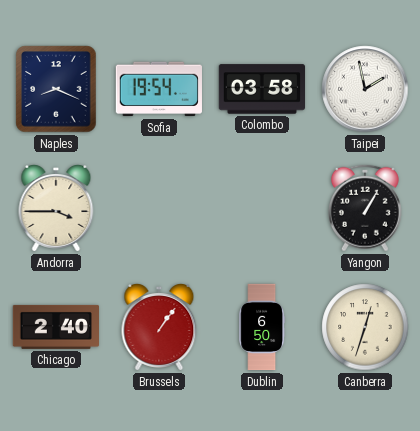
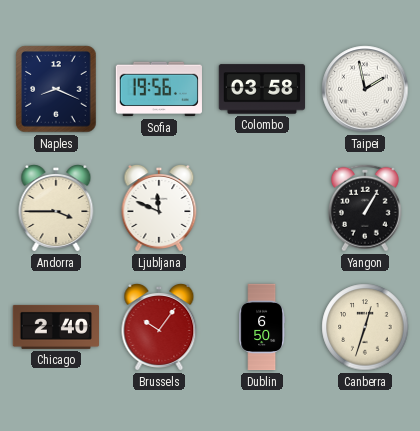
Sofia: 19:54 -> 19:56 (159, 89)
Ljubljana: none -> 11:49 (159, 209)
Brussels: 1:06 -> 10:06 (159, 328)
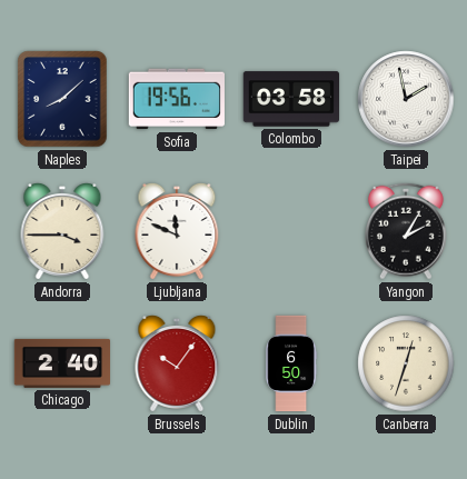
Naples: 8:19 -> 8:08 (62, 99)
Yangon: 1:05 -> 2:05 (406, 231)
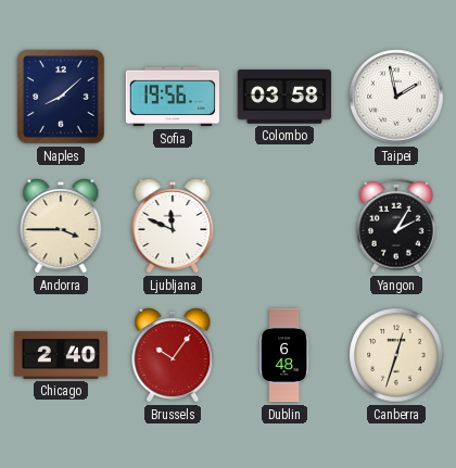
Dublin: 6:50 -> 6:48 (284, 355)
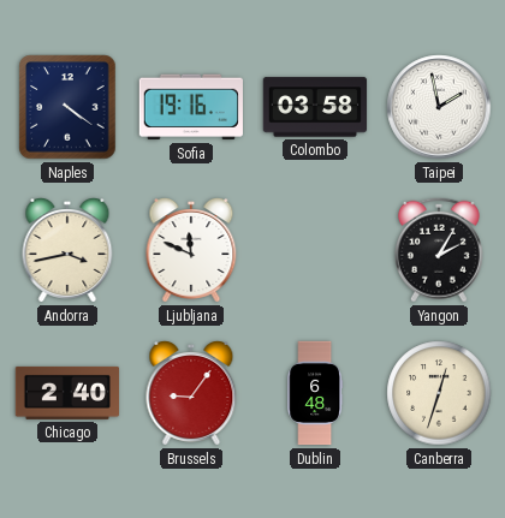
Naples: 8:08 -> 4:21 (67, 107)
Sofia: 19:56 -> 19:16 (191, 107)
Andorra: 3:45 -> 3:43 (67, 251)
Brussels: 10:06 -> 9:06 (191, 394)
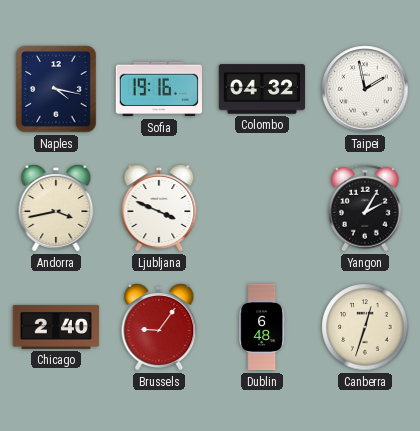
Naples: 4:21 -> 4:17 (56, 89)
Colombo: 03:58 -> 04:32 (262, 89)
Ljubljana: 11:49 -> 3:49 (159, 209)
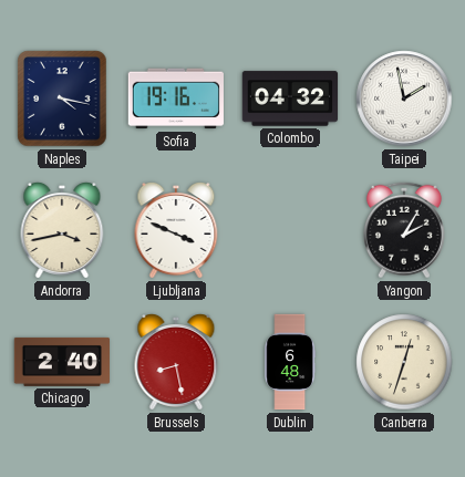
Brussels: 9:06 -> 8:28 (176, 363)
